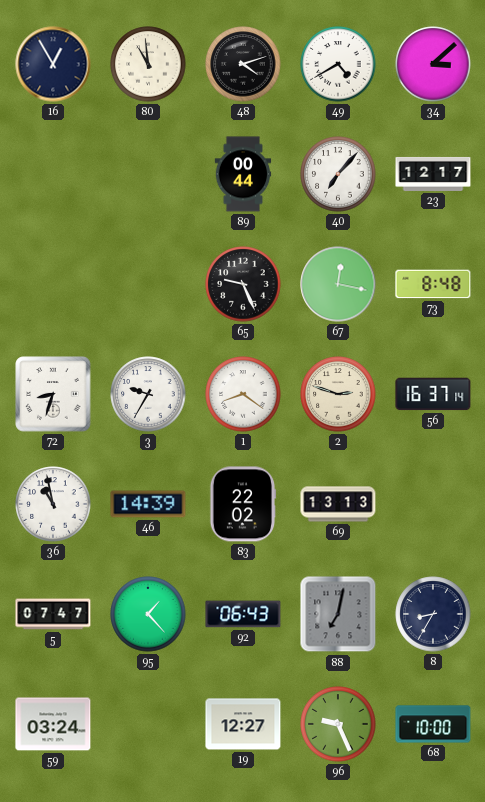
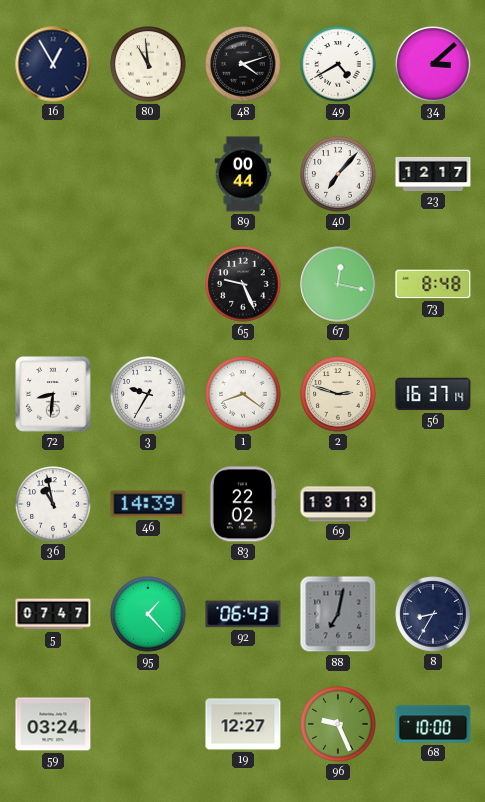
72: 8:33 -> 8:31 (53, 394)
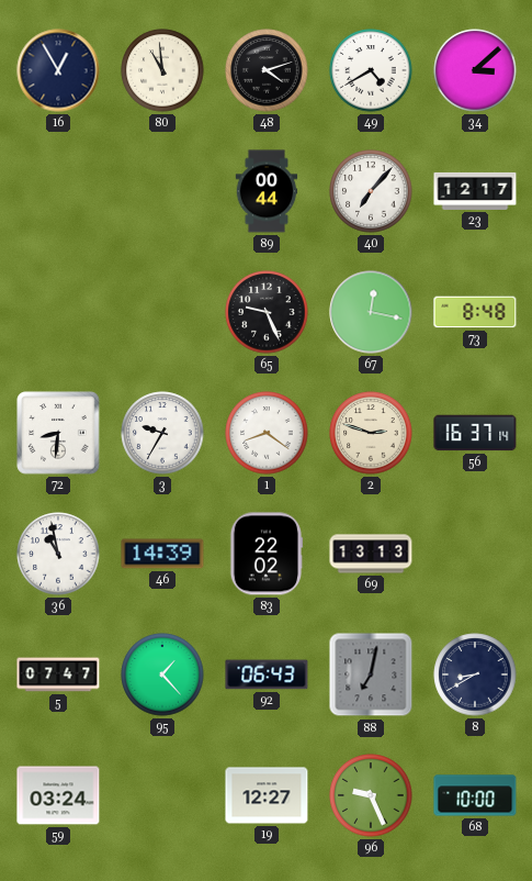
8: 8:35 -> 8:40 (475, 674)
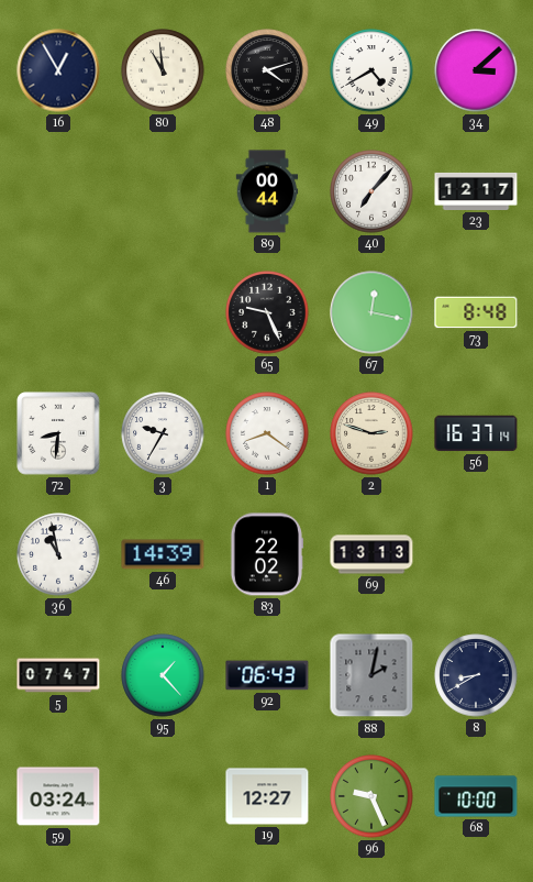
88: 7:02 -> 2:02 (371, 675)
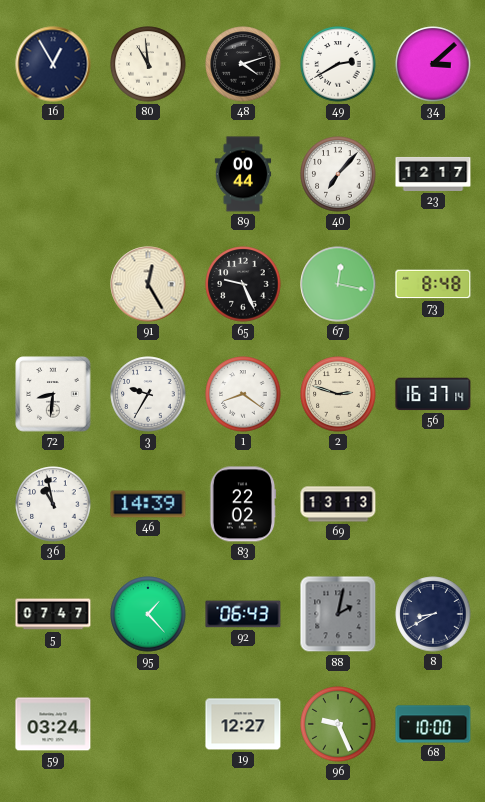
49: 4:40 -> 2:40 (338, 64)
91: none -> 12:25 (148, 284)
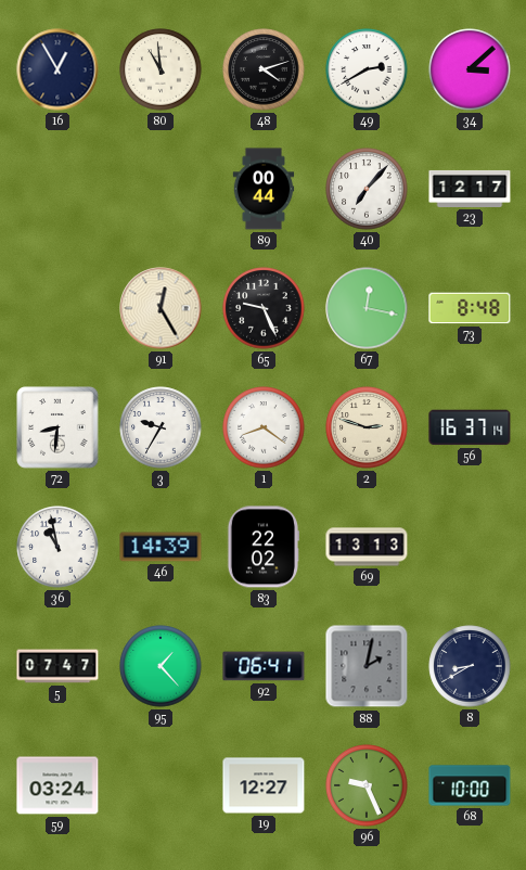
92: 06:43 -> 06:41 (264, 666)
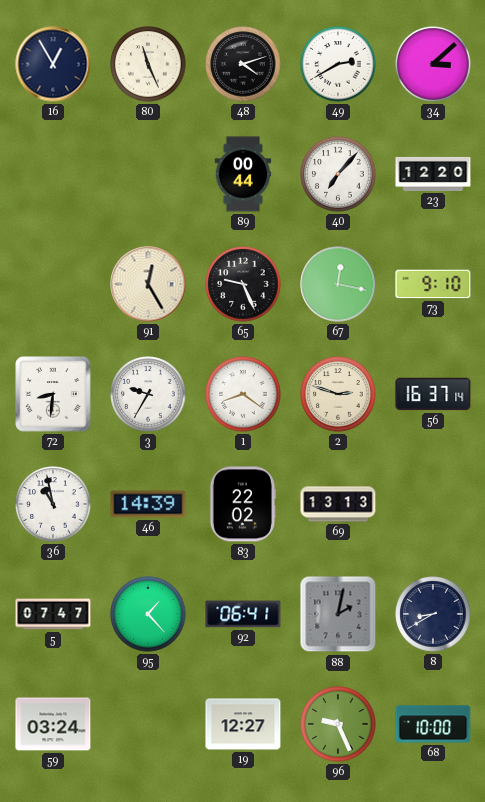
80: 10:59 -> 11:26 (148, 64)
23: 12:17 -> 12:20 (433, 174)
73: 8:48 -> 9:10 (433, 284)
